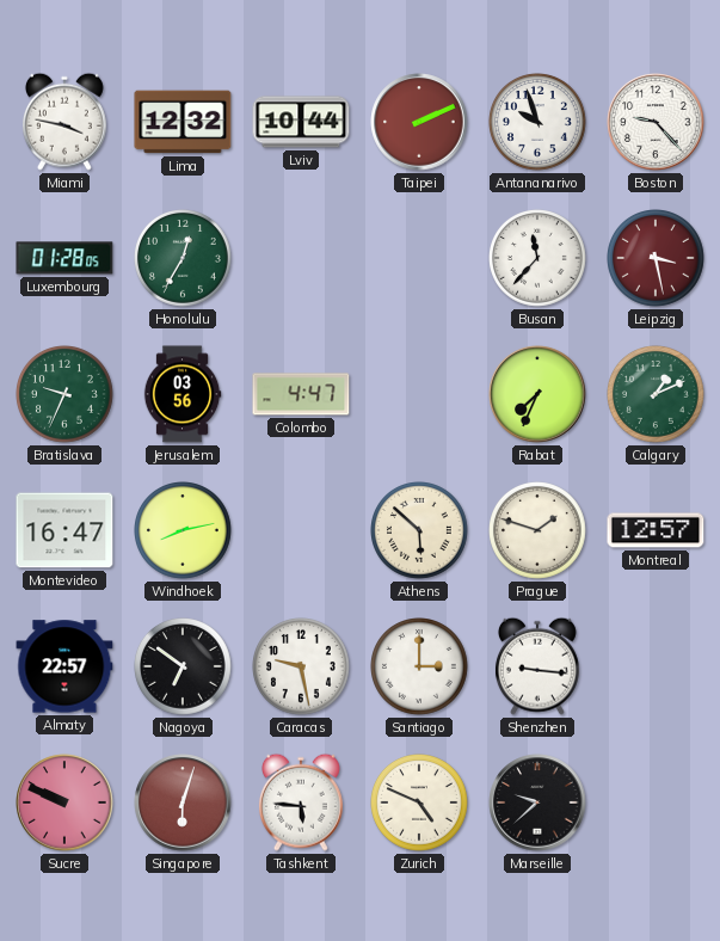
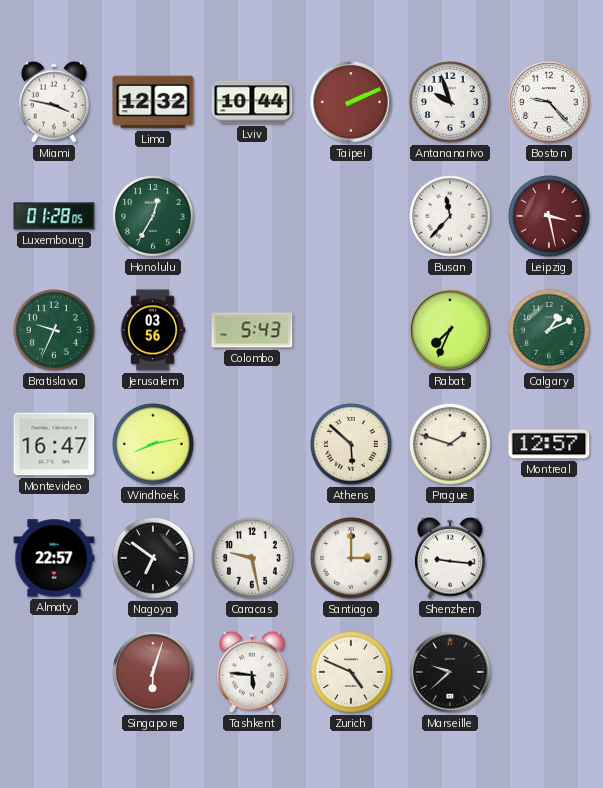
Colombo: 4:47 -> 5:43 (252, 330)
Sucre: 9:49 -> none (64, 802)
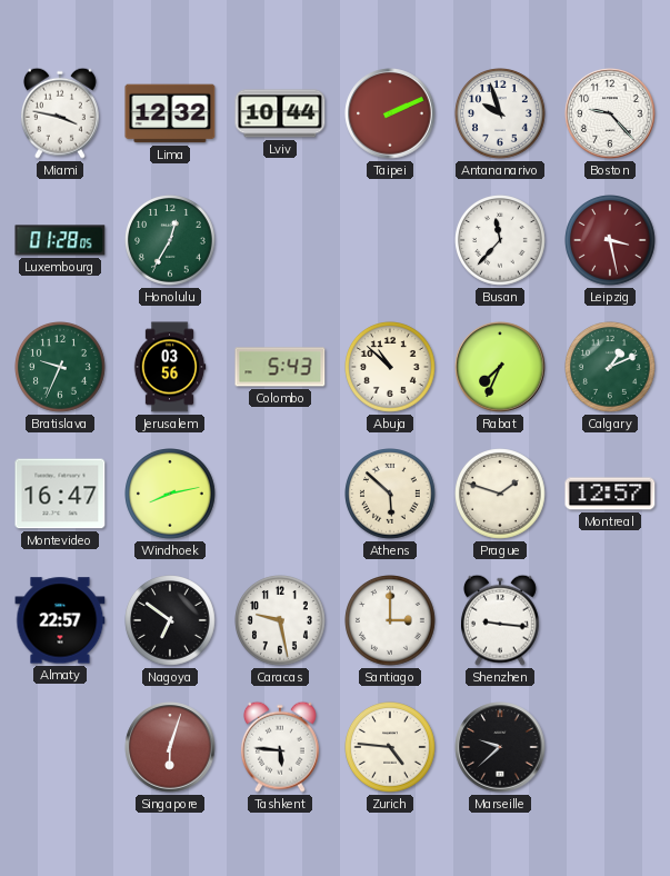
Abuja: none -> 10:52 (391, 368)
Zurich: 4:49 -> 4:46 (391, 748)
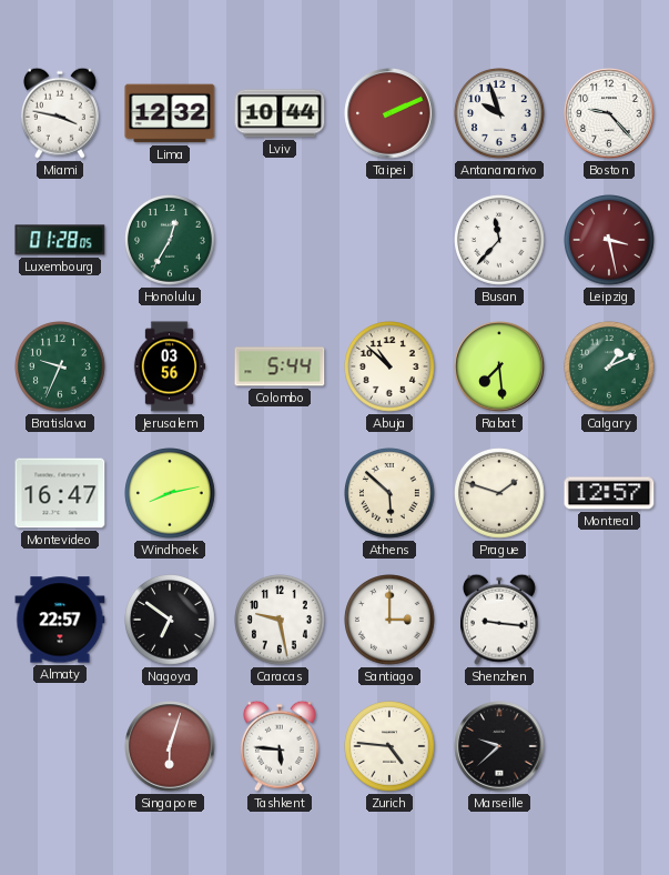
Colombo: 5:43 -> 5:44 (280, 366)
Rabat: 7:34 -> 7:29 (499, 366)
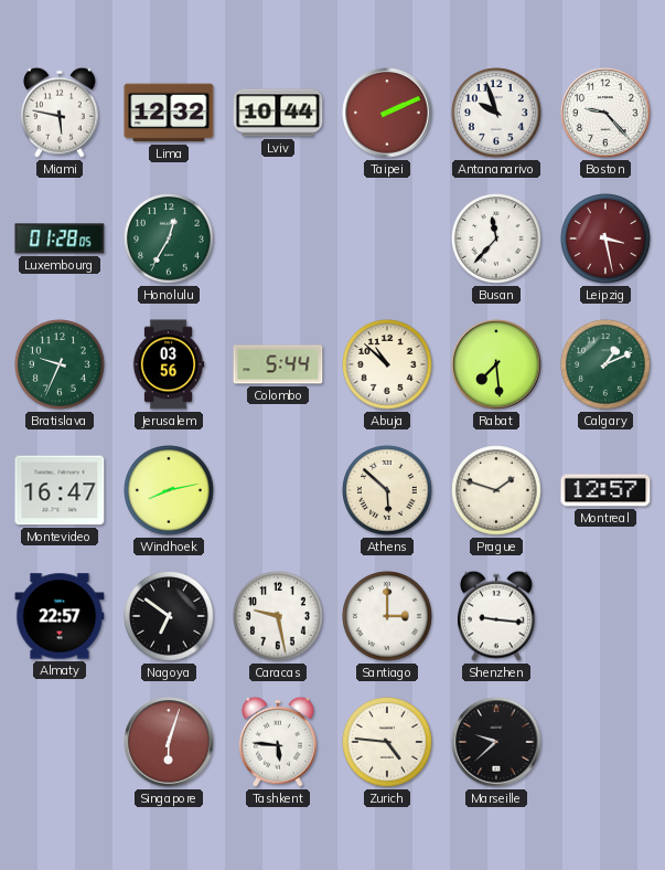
Miami: 3:47 -> 5:47 (60, 113)
